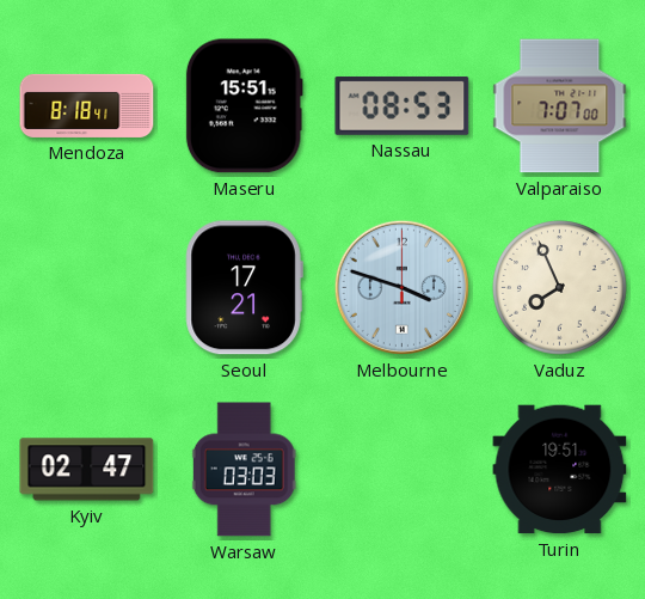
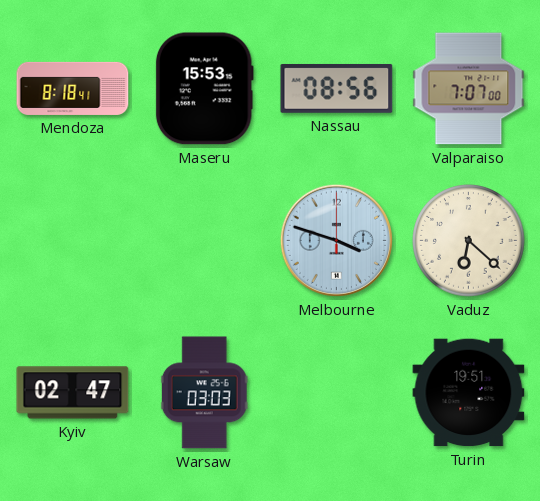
Maseru: 15:51 -> 15:53 (204, 89)
Nassau: 08:53 -> 08:56 (337, 88)
Seoul: 17:21 -> none (244, 288)
Vaduz: 7:56 -> 6:22 (469, 241)
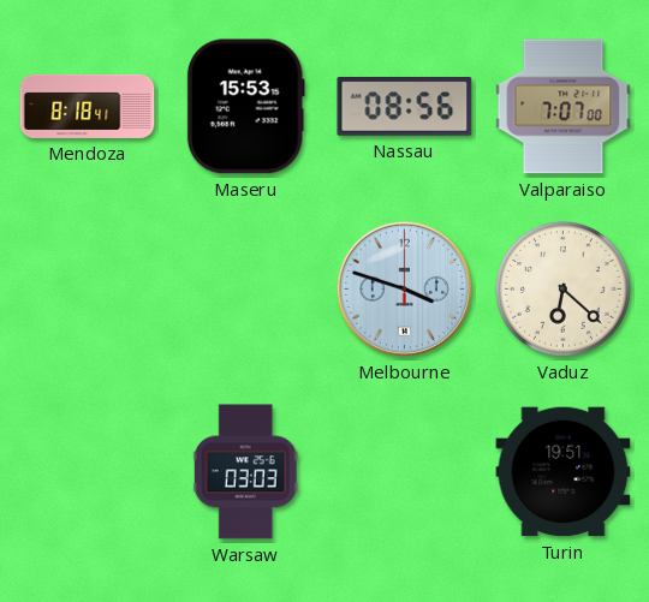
Kyiv: 02:47 -> none (73, 393)
